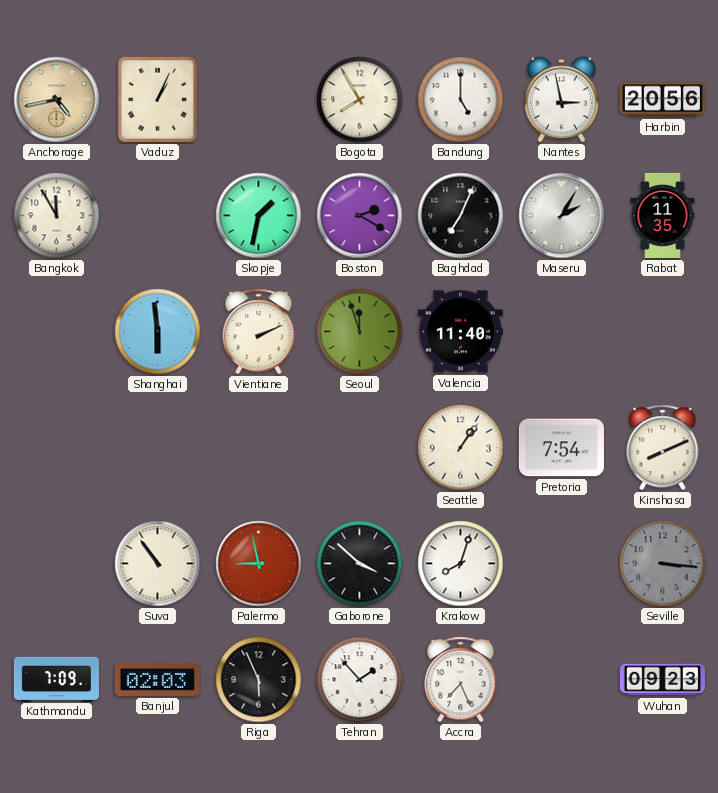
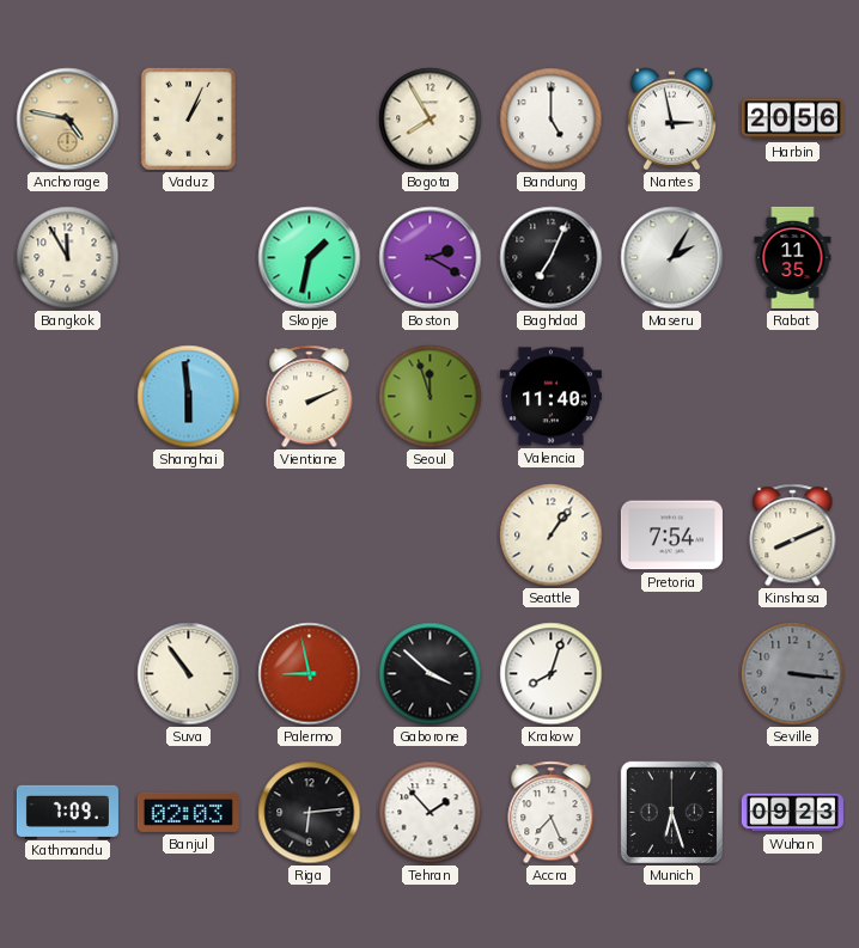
Anchorage: 4:43 -> 4:47 (68, 120)
Riga: 5:56 -> 6:14 (310, 813)
Munich: none -> 6:27 (671, 812)
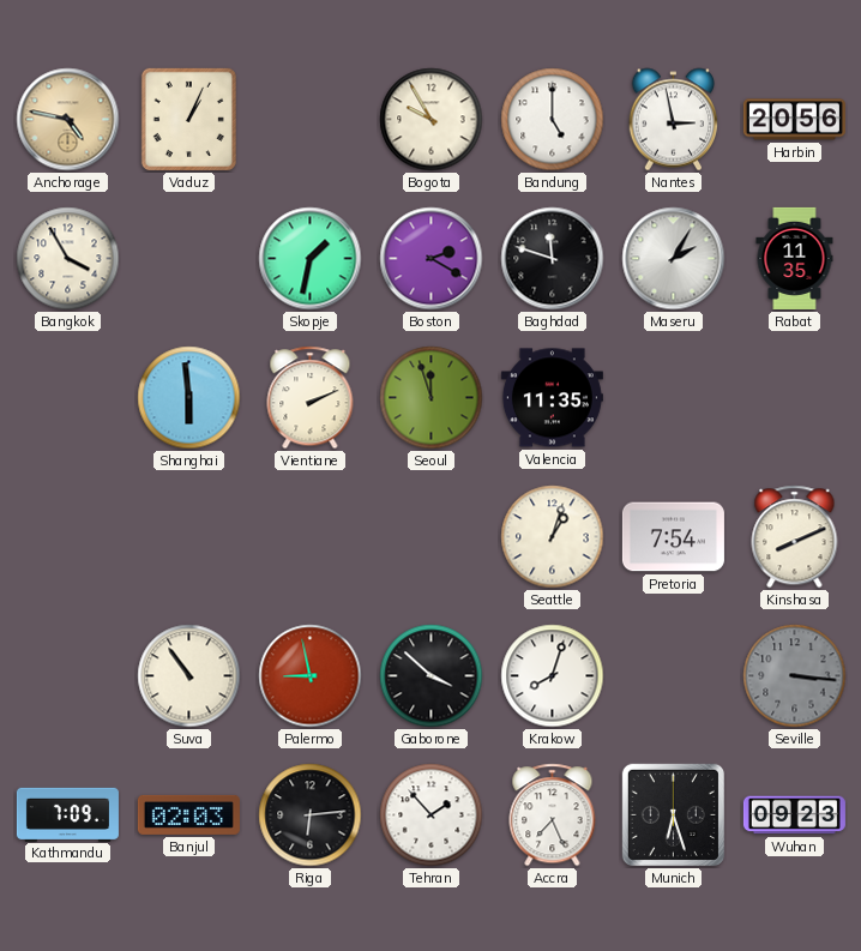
Bogota: 7:55 -> 9:55 (432, 120)
Bangkok: 11:55 -> 3:55 (68, 259)
Baghdad: 7:04 -> 11:48 (553, 259)
Valencia: 11:40 -> 11:35 (552, 398)
Seattle: 1:06 -> 1:03 (553, 537)
